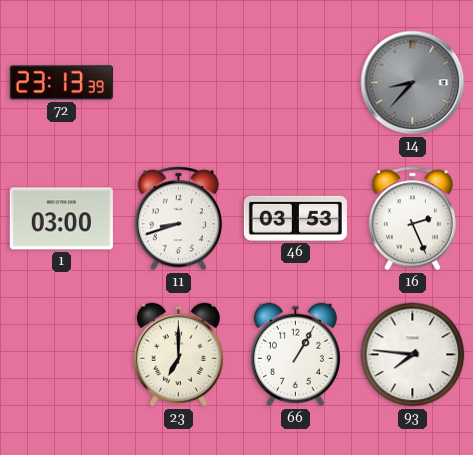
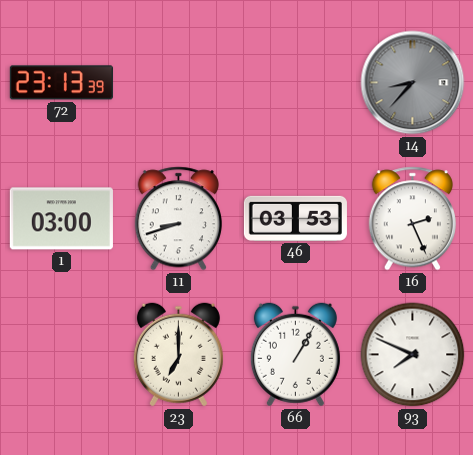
93: 7:46 -> 7:49 (413, 355)
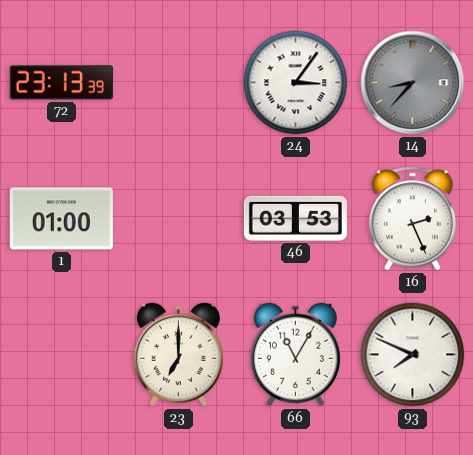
24: none -> 3:06 (296, 83)
1: 03:00 -> 01:00 (61, 219)
11: 8:42 -> none (178, 219)
66: 1:05 -> 11:05 (295, 355)
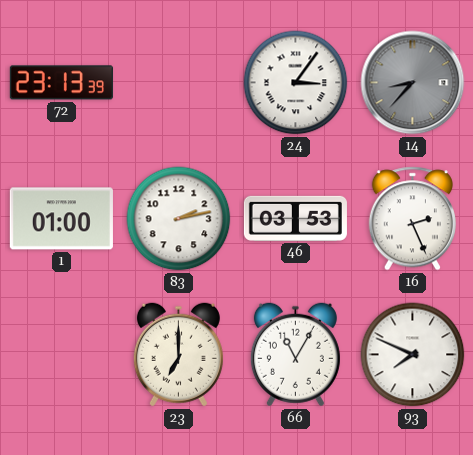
83: none -> 2:13 (179, 219)
